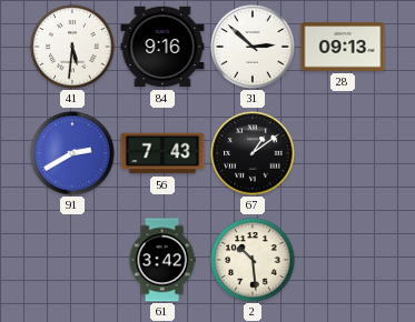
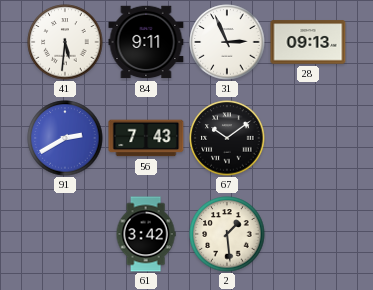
84: 9:16 -> 9:11 (146, 42)
31: 2:52 -> 2:56 (227, 42)
67: 1:09 -> 10:09 (227, 138)
2: 10:29 -> 1:29 (227, 234)
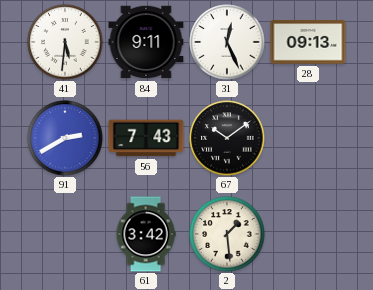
31: 2:56 -> 12:26 (227, 42)
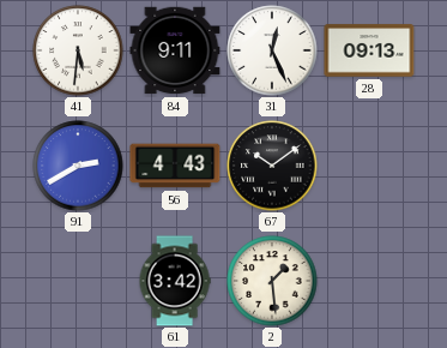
56: 7:43 -> 4:43 (175, 166)
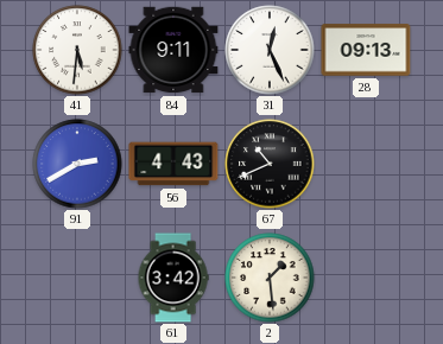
67: 10:09 -> 10:41 (270, 164)
